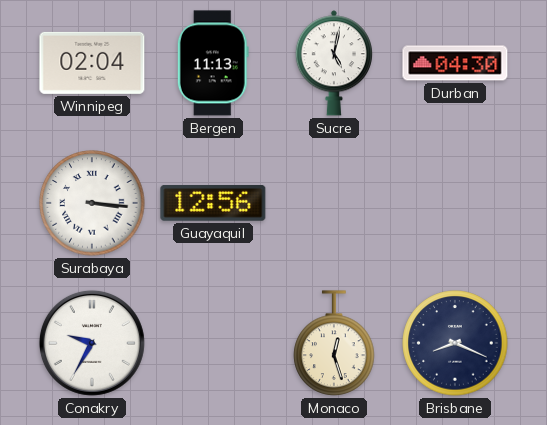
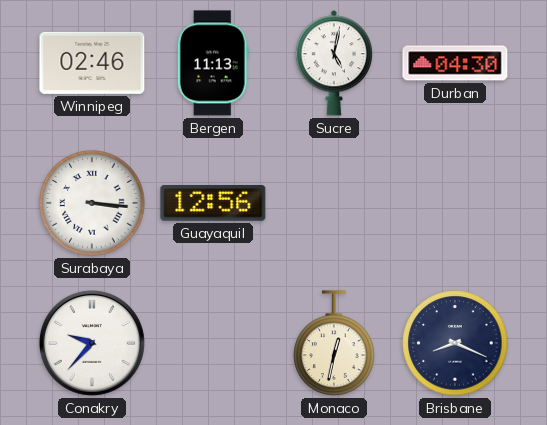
Winnipeg: 02:04 -> 02:46 (92, 63)
Conakry: 9:35 -> 9:37 (92, 343)
Monaco: 12:27 -> 12:32 (334, 343)
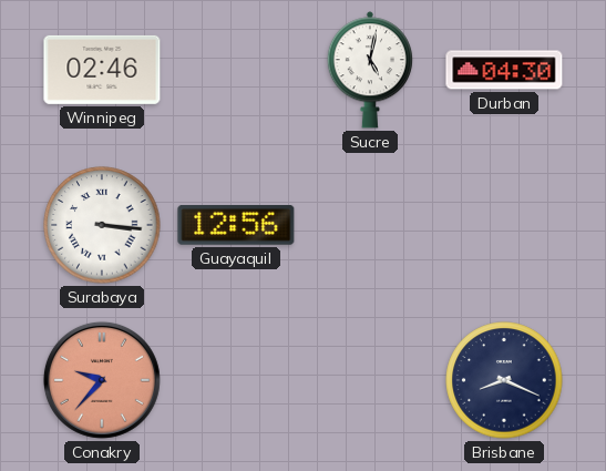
Bergen: 11:13 -> none (213, 63)
Conakry dial: white -> salmon (102, 380)
Monaco: 12:32 -> none (334, 343)
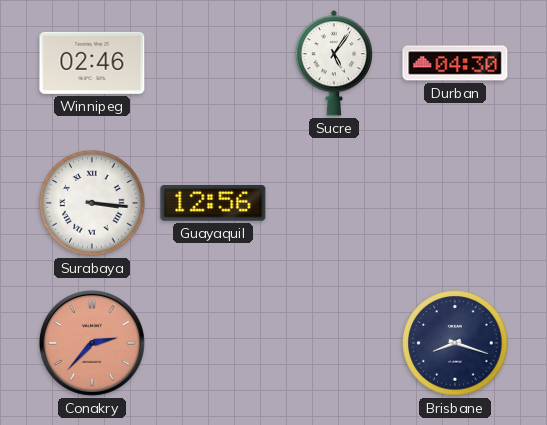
Sucre: 5:02 -> 5:06 (334, 63)
Conakry: 9:37 -> 2:37 (92, 343)
Brisbane: 8:19 -> 8:18 (455, 343)
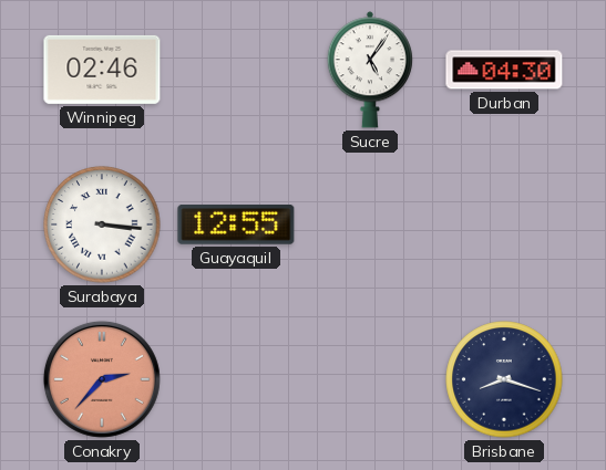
Guayaquil: 12:56 -> 12:55 (236, 226)
